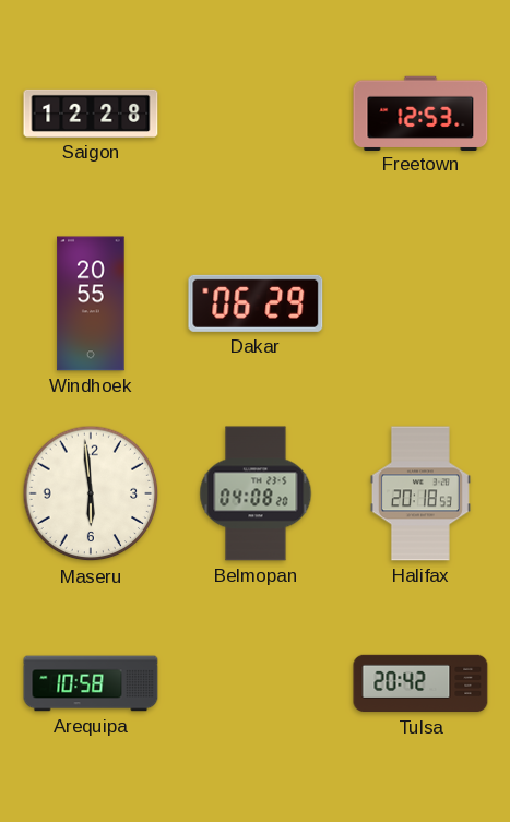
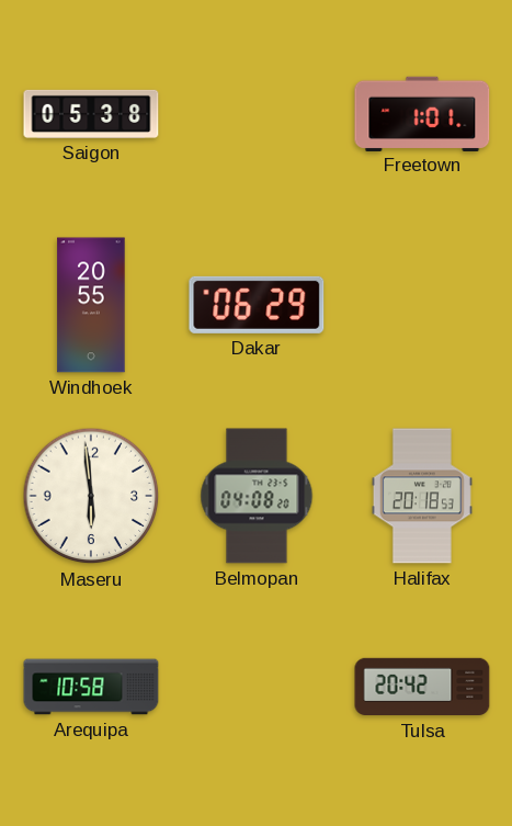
Saigon: 12:28 -> 05:38 (91, 114)
Freetown: 12:53 -> 1:01 (422, 113)
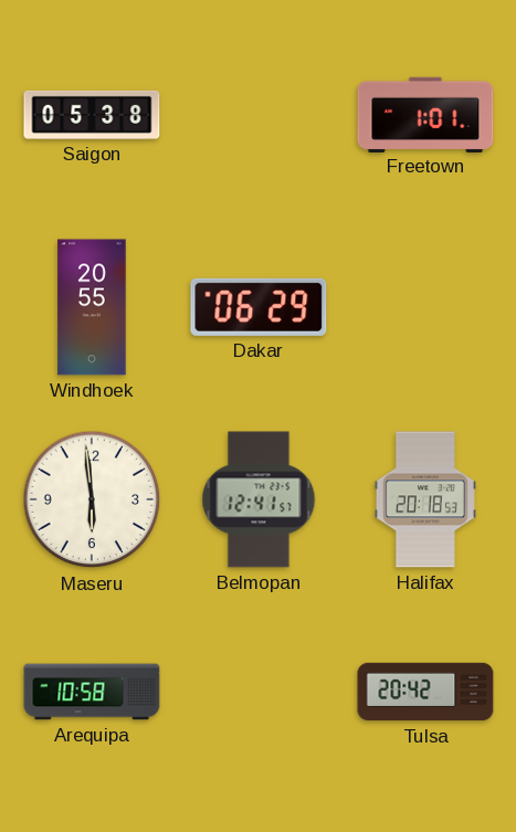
Belmopan: 04:08 -> 12:41 (259, 499)
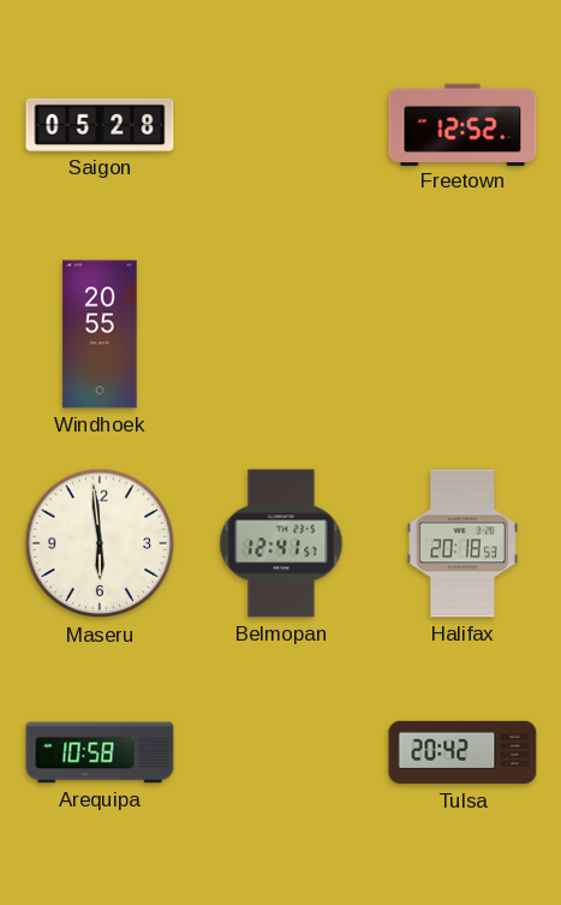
Saigon: 05:38 -> 05:28 (100, 125)
Freetown: 1:01 -> 12:52 (462, 124)
Dakar: 06:29 -> none (259, 307)
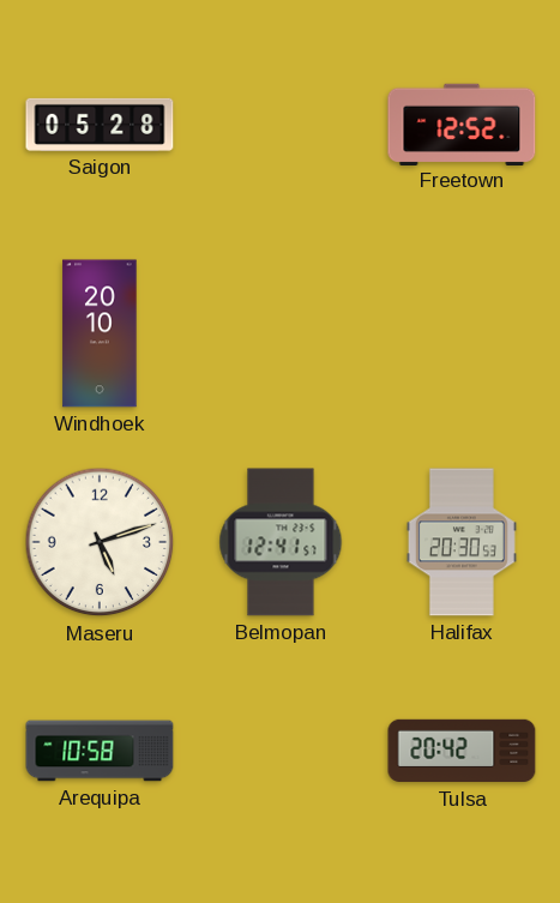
Windhoek: 20:55 -> 20:10 (100, 333)
Maseru: 5:59 -> 5:12 (100, 542)
Halifax: 20:18 -> 20:30 (462, 542)
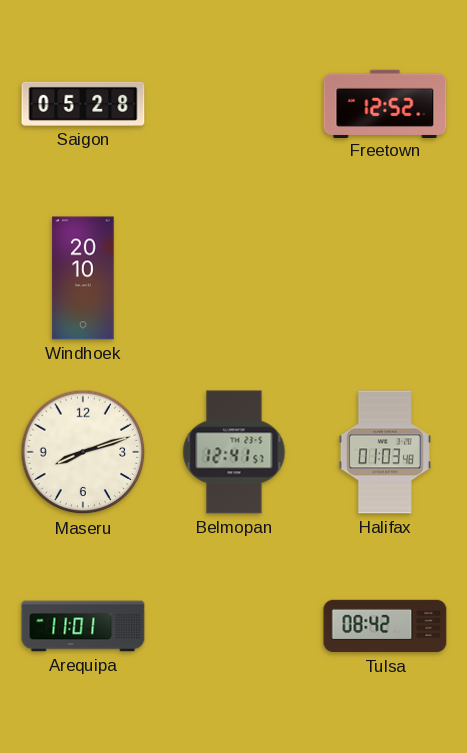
Maseru: 5:12 -> 8:12 (83, 452)
Halifax: 20:30 -> 01:03 (385, 452)
Arequipa: 10:58 -> 11:01 (83, 626)
Tulsa: 20:42 -> 08:42 (385, 626)
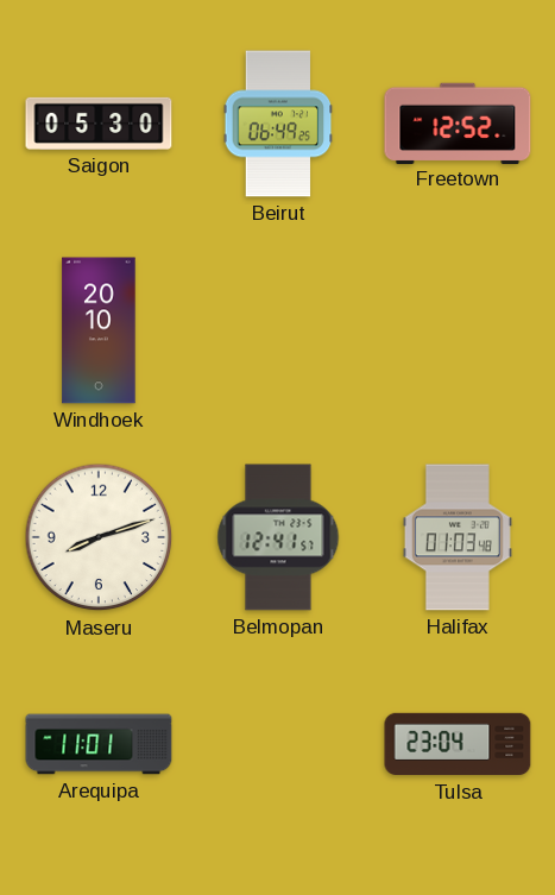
Saigon: 05:28 -> 05:30 (99, 124)
Beirut: none -> 06:49 (278, 124)
Tulsa: 08:42 -> 23:04 (458, 744)
